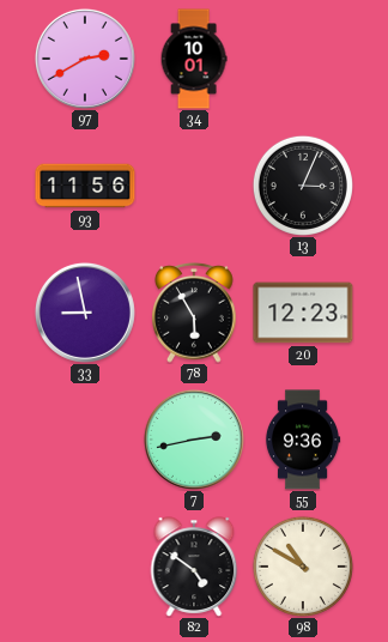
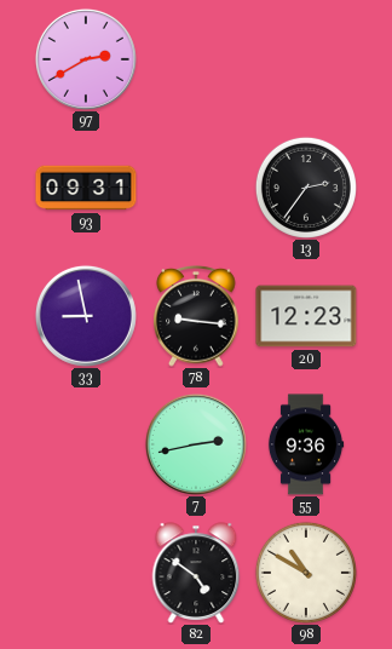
34: 10:01 -> none (194, 59)
93: 11:56 -> 09:31 (86, 188)
13: 3:04 -> 2:36 (306, 188)
78: 5:55 -> 9:16 (196, 316)
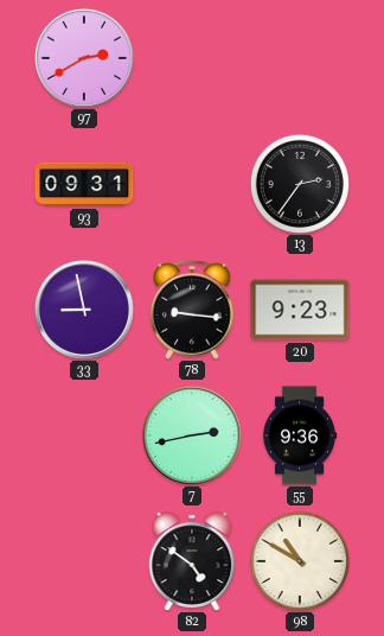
20: 12:23 -> 9:23 (300, 310)
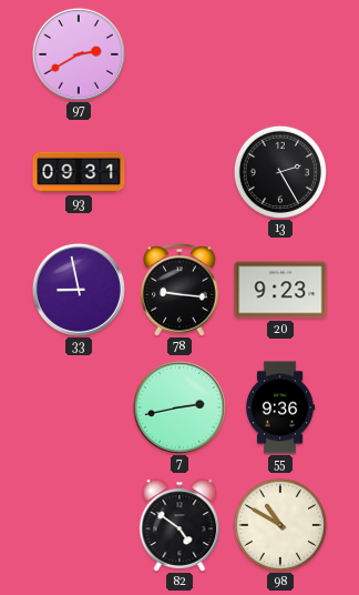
13: 2:36 -> 2:25 (280, 172)
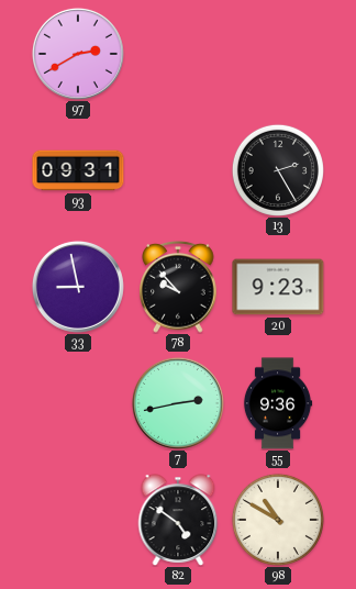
78: 9:16 -> 9:53 (178, 287)
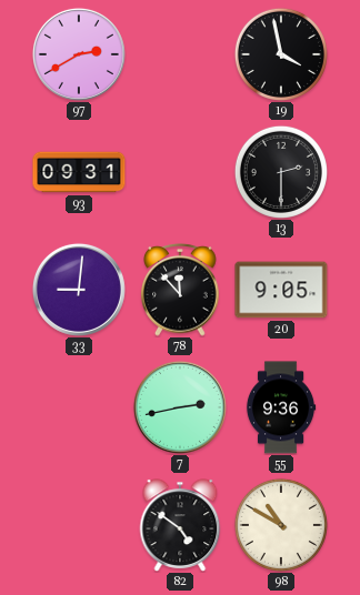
19: none -> 3:58 (281, 54)
13: 2:25 -> 2:30 (281, 172)
33: 8:58 -> 9:01 (79, 290)
78: 9:53 -> 11:53 (180, 290)
20: 9:23 -> 9:05 (281, 290)
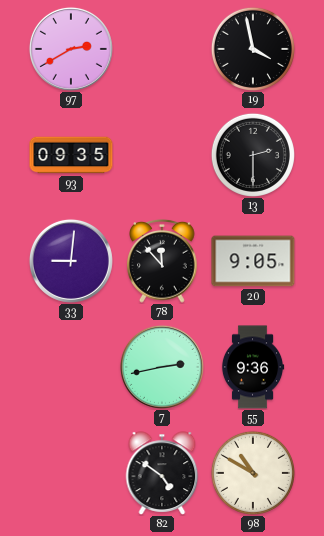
93: 09:31 -> 09:35 (71, 155)
